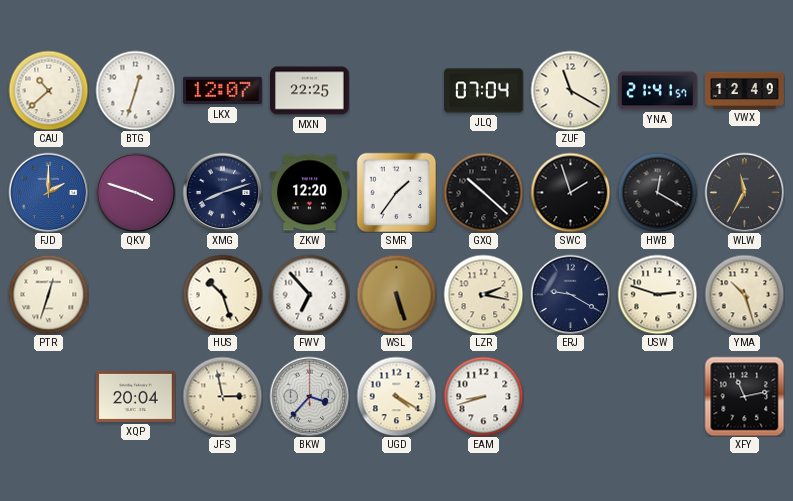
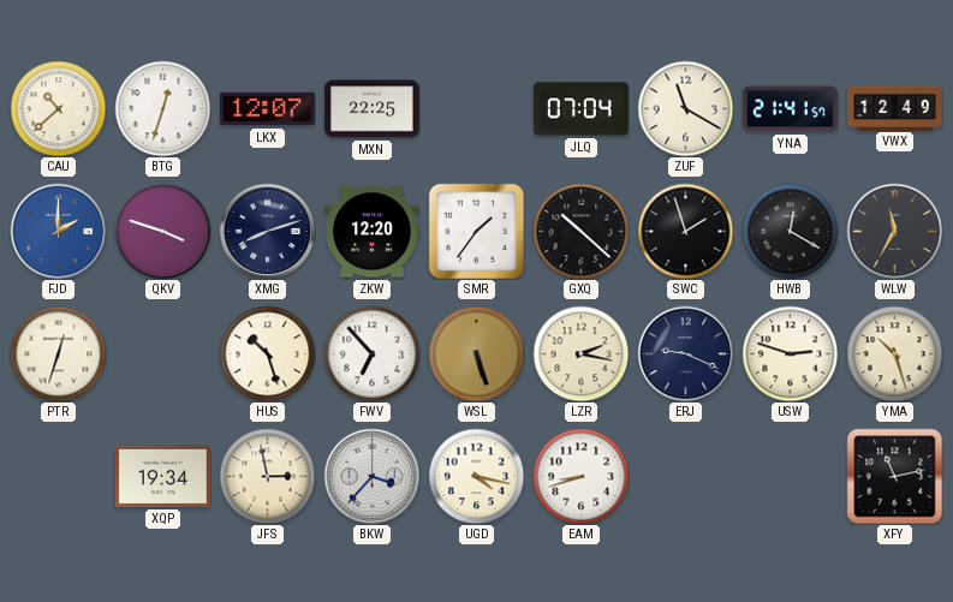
ERJ: 9:20 -> 9:19 (685, 353)
XQP: 20:04 -> 19:34 (163, 476)
UGD: 4:20 -> 4:17 (476, 476)
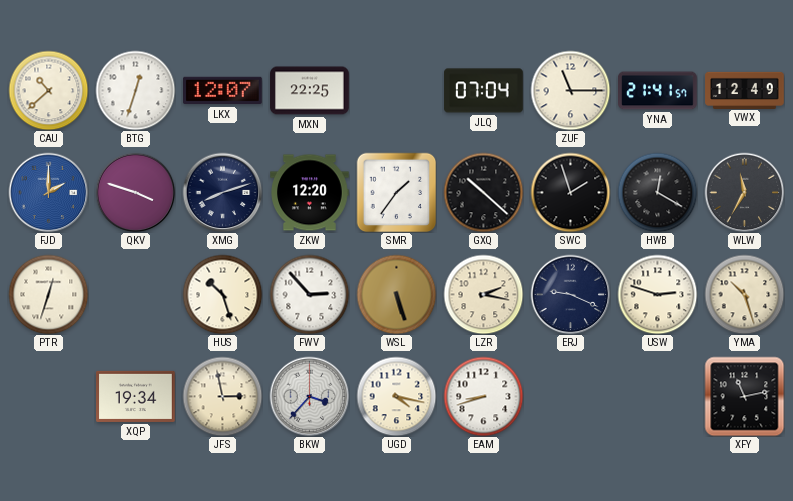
ZUF: 11:20 -> 11:15 (570, 90)
FWV: 6:53 -> 2:53 (309, 294)
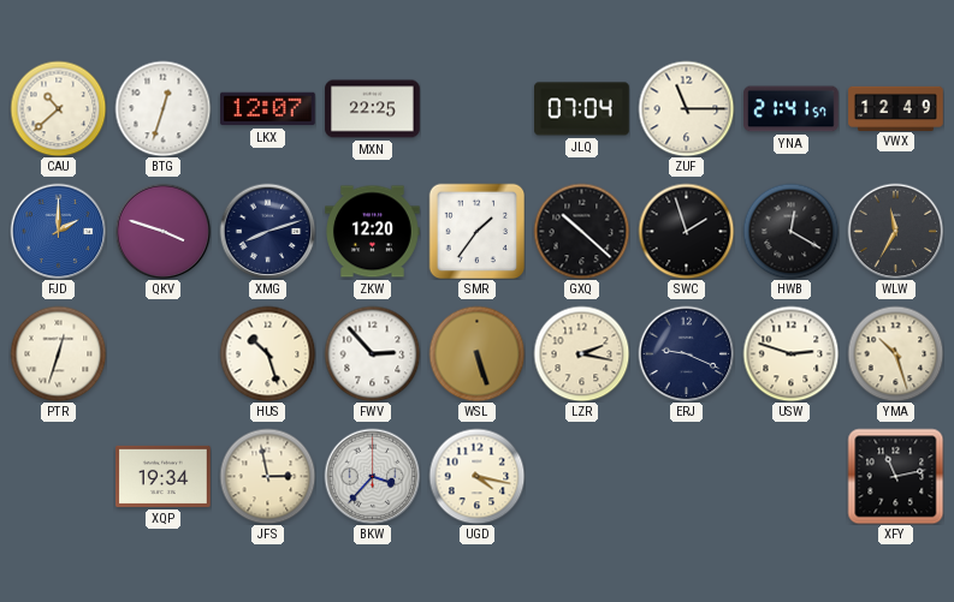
EAM: 8:42 -> none (483, 396)
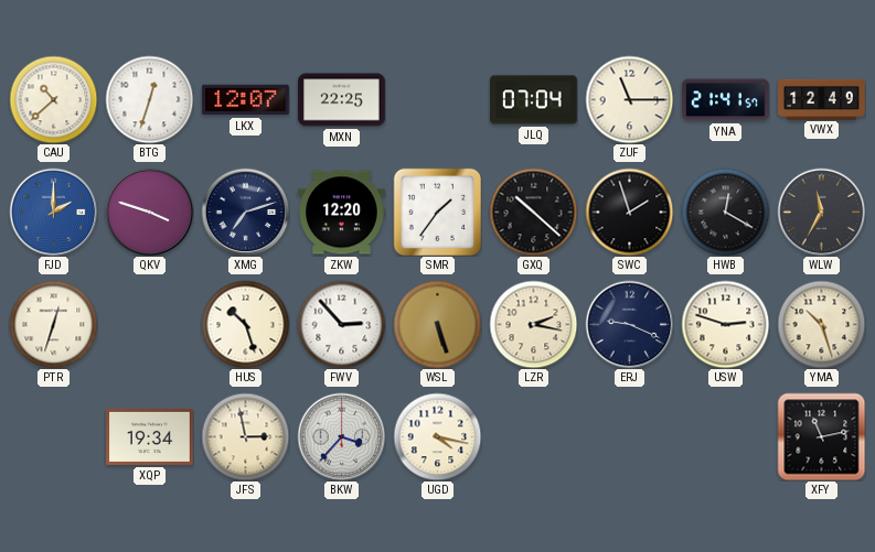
XMG: 8:12 -> 7:12 (245, 212)
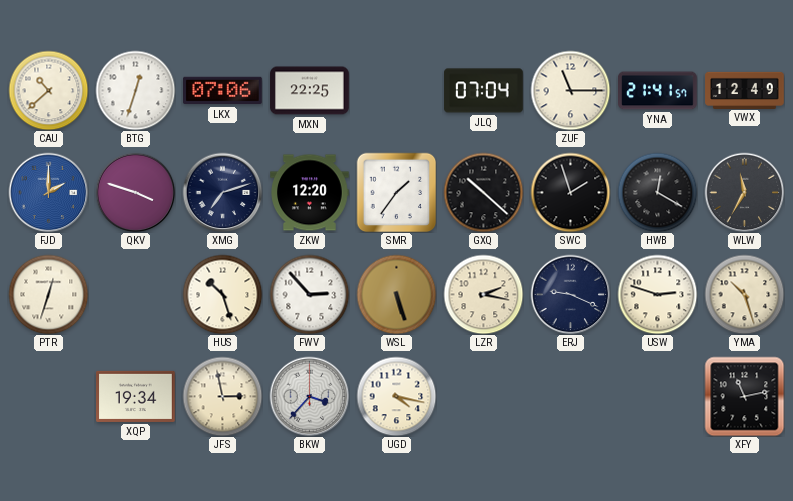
LKX: 12:07 -> 07:06 (223, 91)
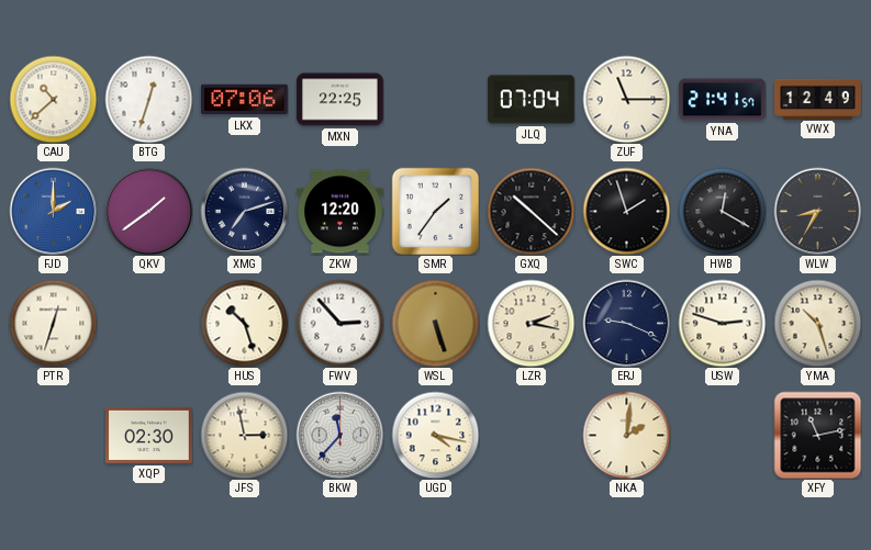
QKV: 3:48 -> 1:39 (148, 211)
WLW: 11:35 -> 8:35 (817, 211)
XQP: 19:34 -> 02:30 (149, 435)
BKW: 3:37 -> 11:37 (339, 435)
NKA: none -> 2:01 (626, 435)
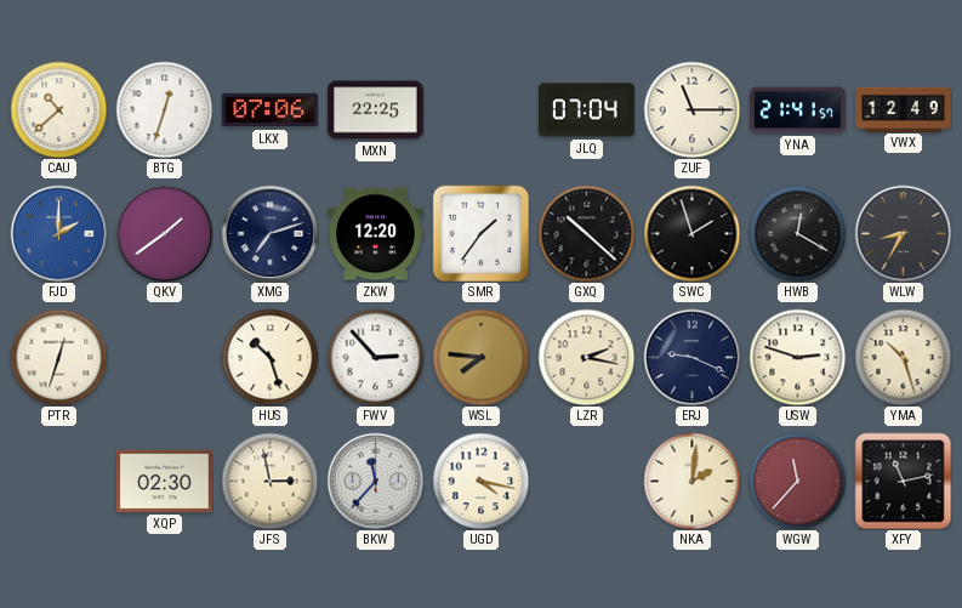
WSL: 5:27 -> 7:46 (480, 357)
WGW: none -> 11:37 (797, 481)
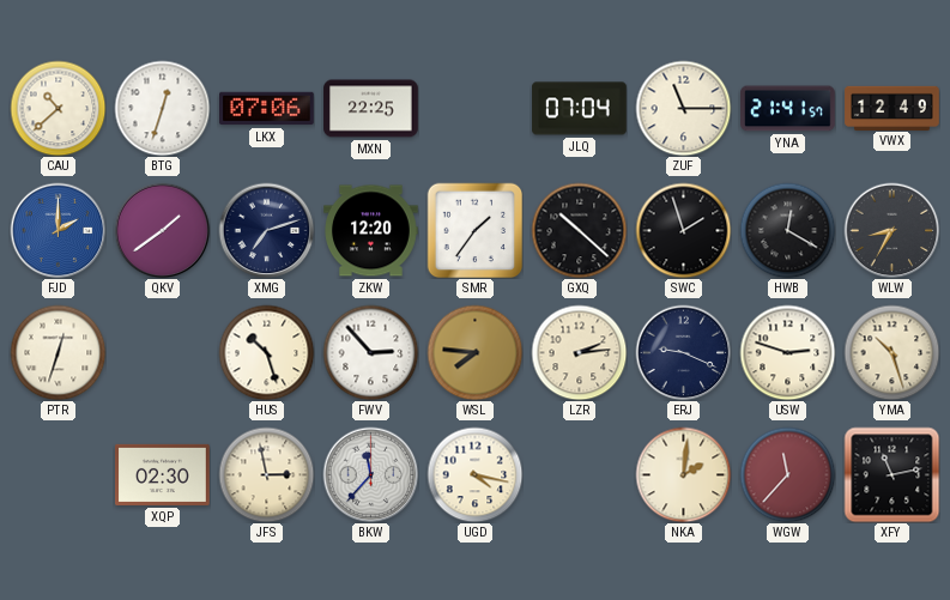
LZR: 2:17 -> 2:14 (579, 352)
